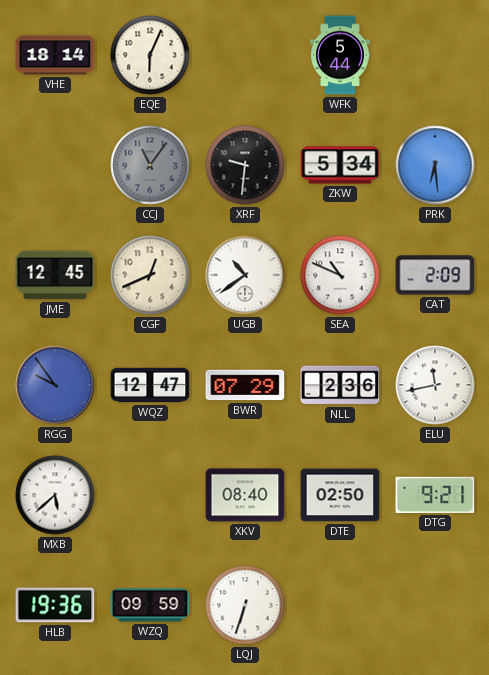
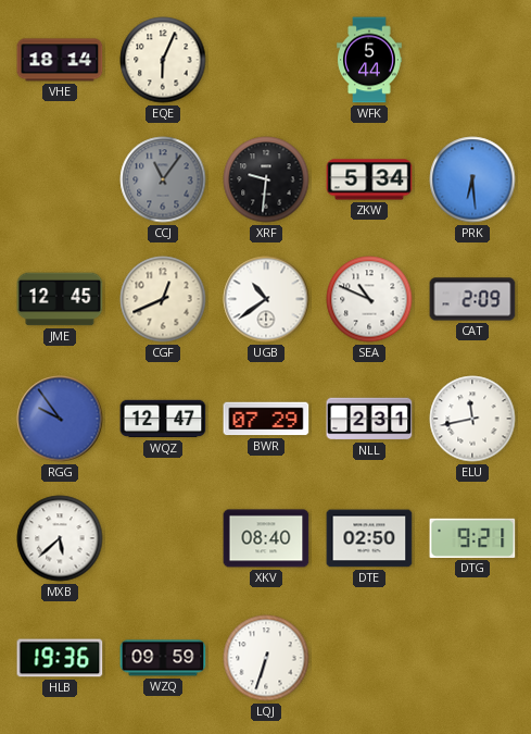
NLL: 2:36 -> 2:31 (369, 419)
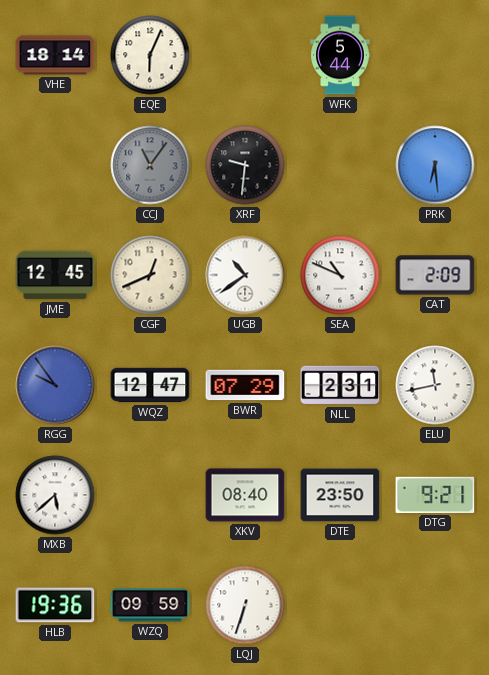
ZKW: 5:34 -> none (369, 179)
DTE: 02:50 -> 23:50 (340, 495)
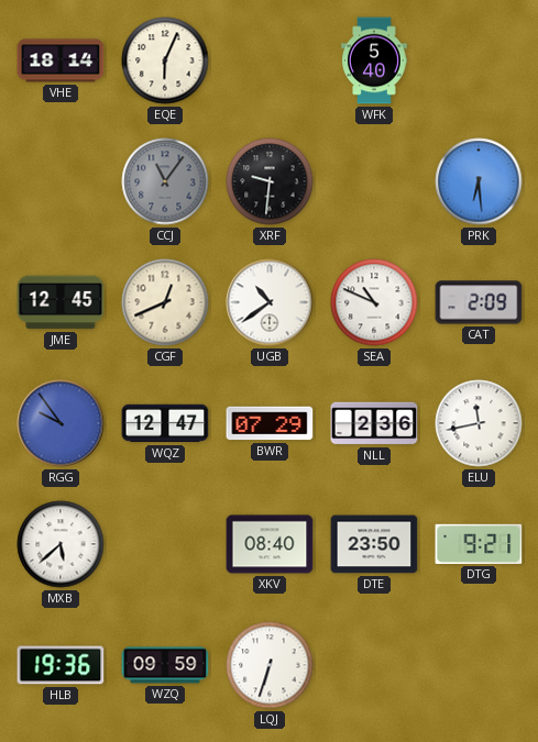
WFK: 5:44 -> 5:40 (374, 60)
NLL: 2:31 -> 2:36 (374, 423)
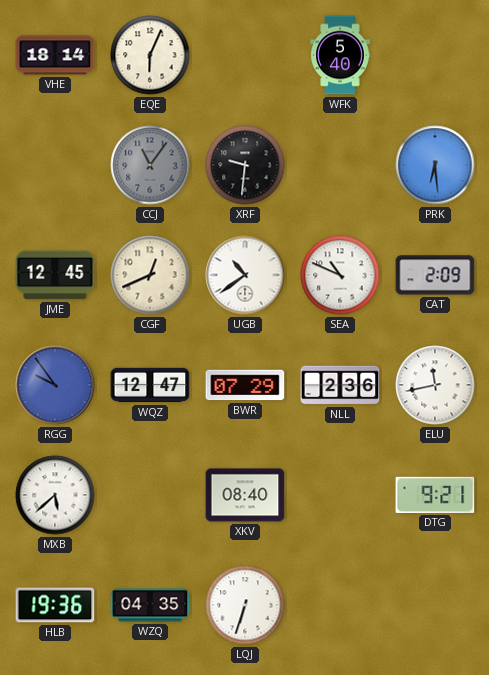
DTE: 23:50 -> none (374, 544)
WZQ: 09:59 -> 04:35 (150, 605)
